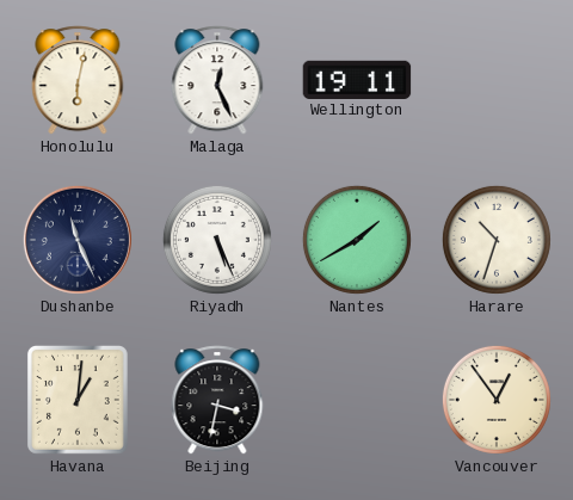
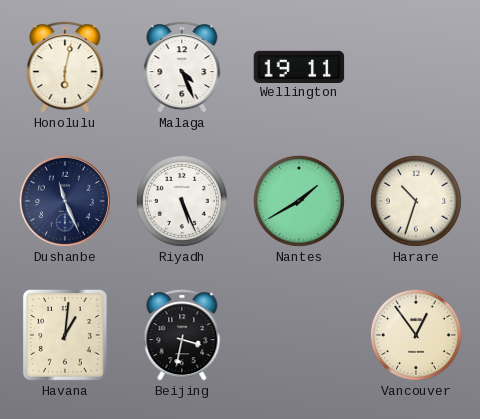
Malaga: 12:26 -> 4:26 (182, 67)
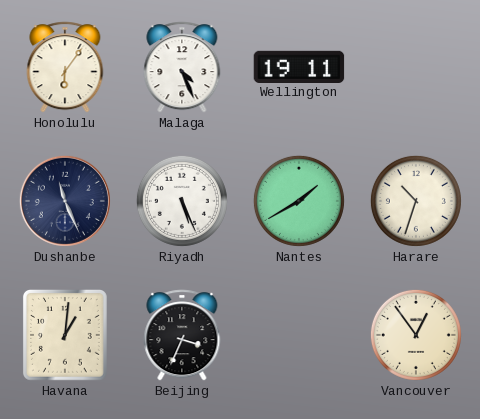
Honolulu: 6:02 -> 6:06 (65, 67)
Beijing: 3:32 -> 3:34 (182, 335)
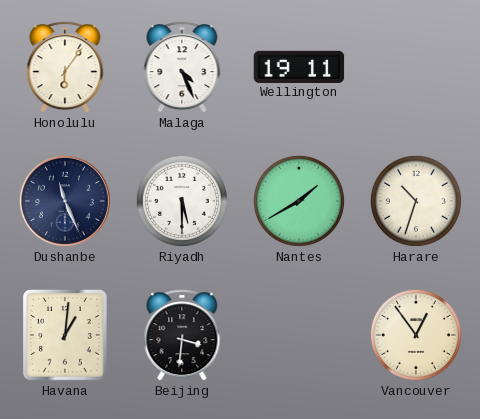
Riyadh: 5:26 -> 5:30 (182, 201)
Beijing: 3:34 -> 3:31 (182, 335)
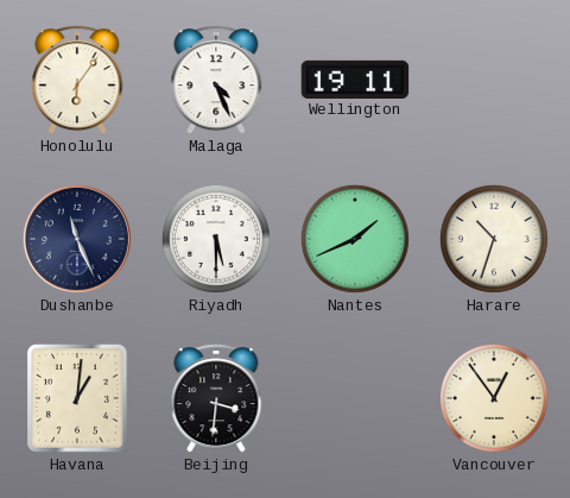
Nantes: 1:40 -> 1:41 (355, 239)
